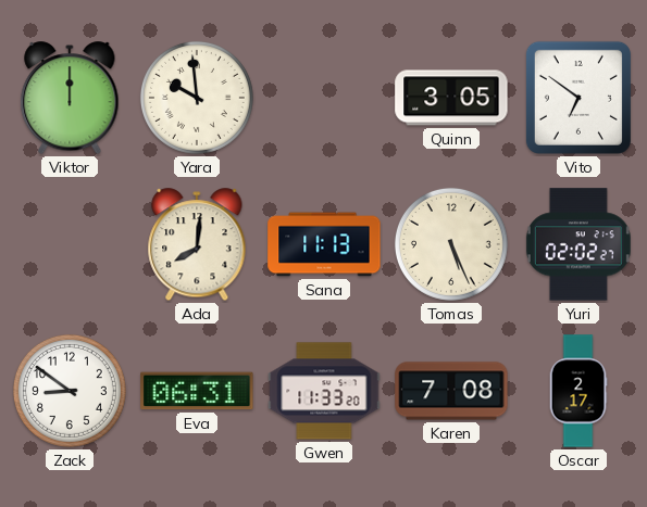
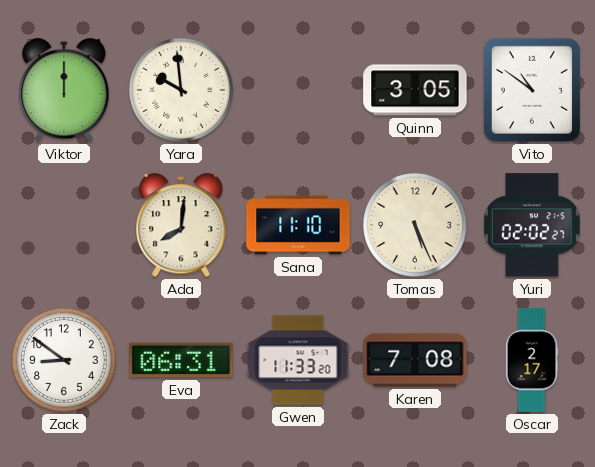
Vito: 6:51 -> 10:51 (532, 90)
Sana: 11:13 -> 11:10 (298, 225)
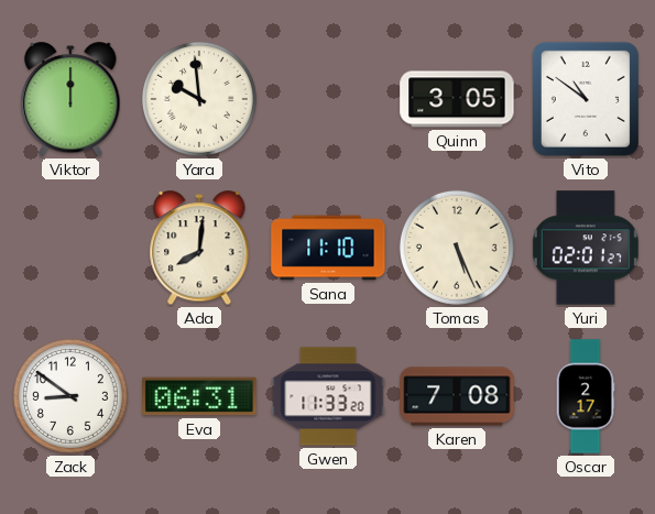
Yuri: 02:02 -> 02:01 (586, 248)
